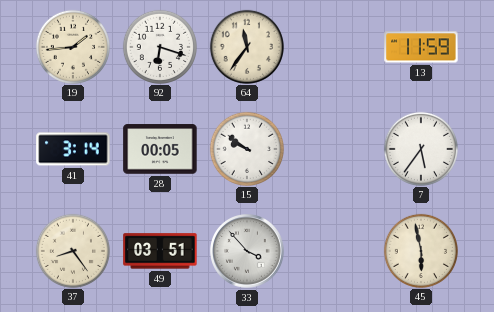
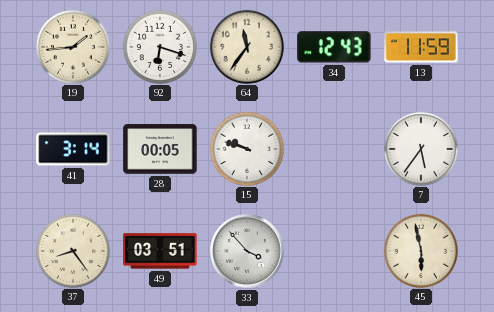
34: none -> 12:43 (334, 47)
15: 9:51 -> 9:48 (246, 148)
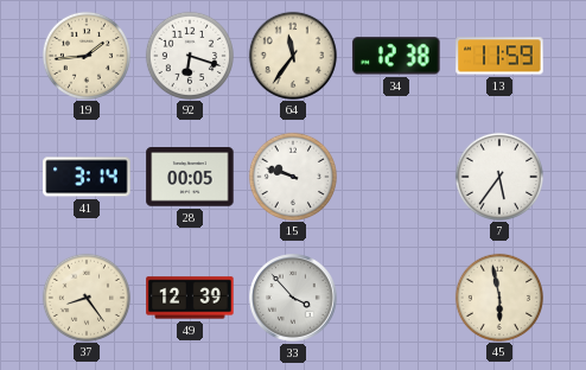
34: 12:43 -> 12:38 (396, 56)
49: 03:51 -> 12:39 (190, 298)
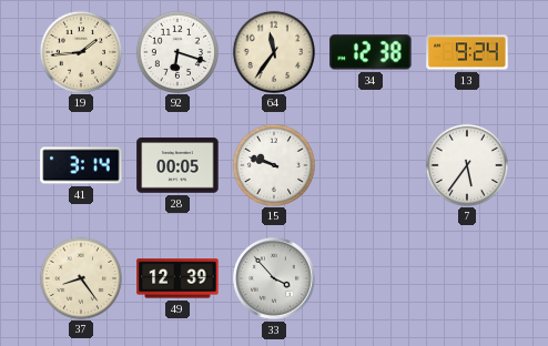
13: 11:59 -> 9:24 (467, 52)
45: 5:58 -> none (498, 296)
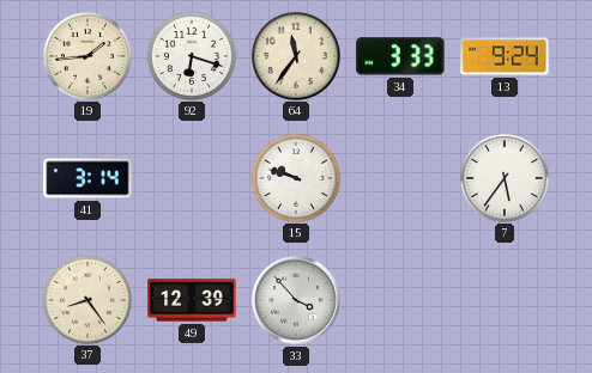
34: 12:38 -> 3:33 (400, 56)
28: 00:05 -> none (177, 165)
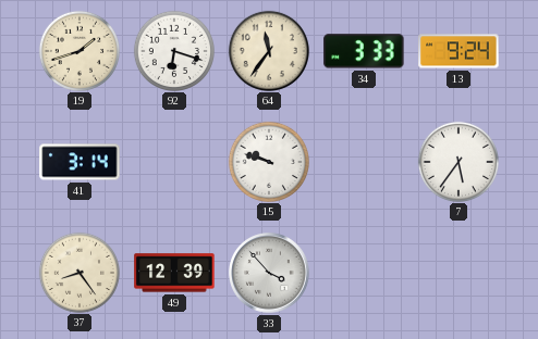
19: 1:44 -> 1:42 (78, 50)
